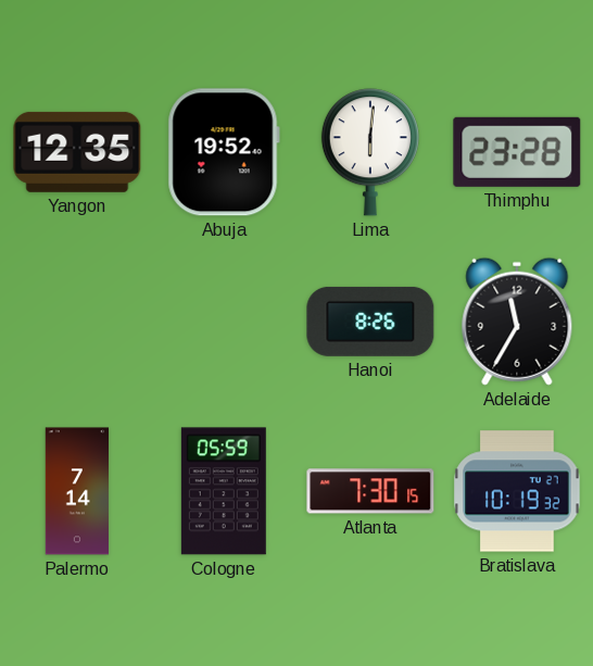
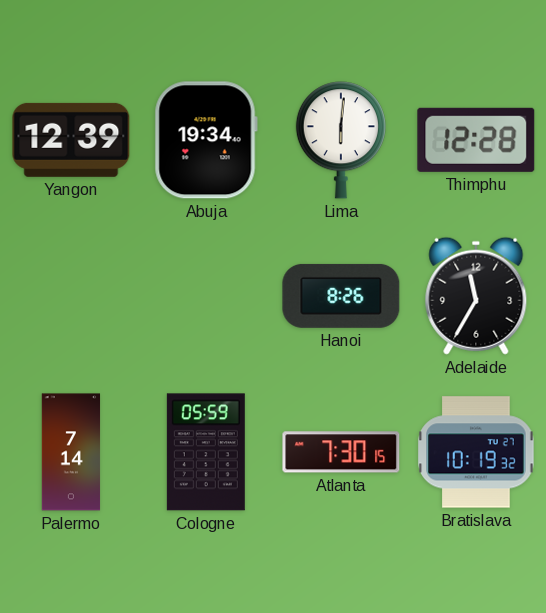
Yangon: 12:35 -> 12:39 (71, 140)
Abuja: 19:52 -> 19:34 (206, 140)
Thimphu: 23:28 -> 12:28 (476, 140)
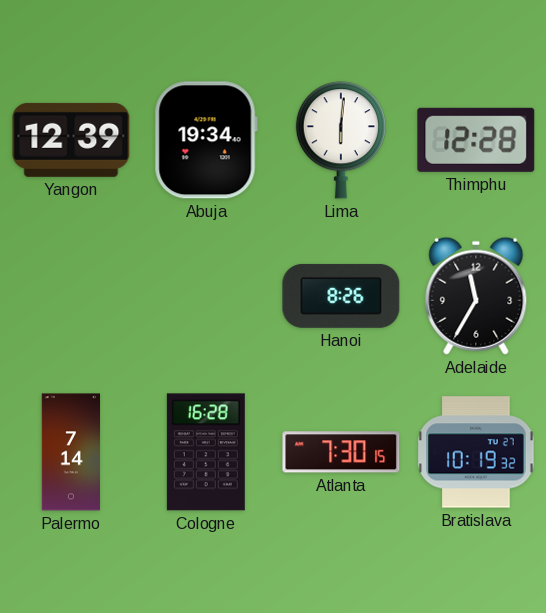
Cologne: 05:59 -> 16:28 (206, 452)
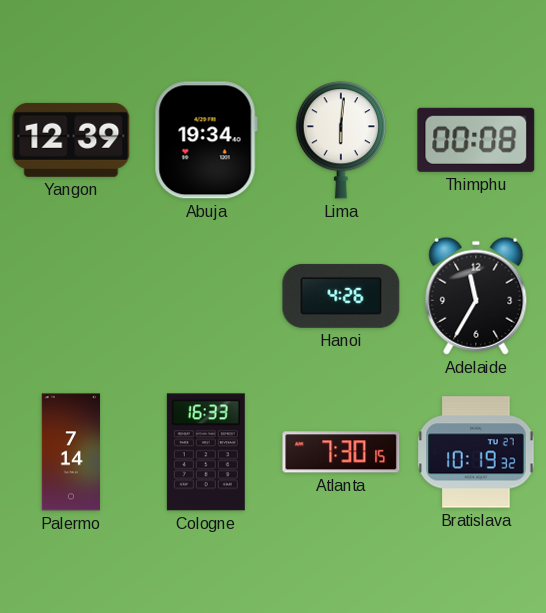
Thimphu: 12:28 -> 00:08 (476, 140)
Hanoi: 8:26 -> 4:26 (341, 296)
Cologne: 16:28 -> 16:33 (206, 452)
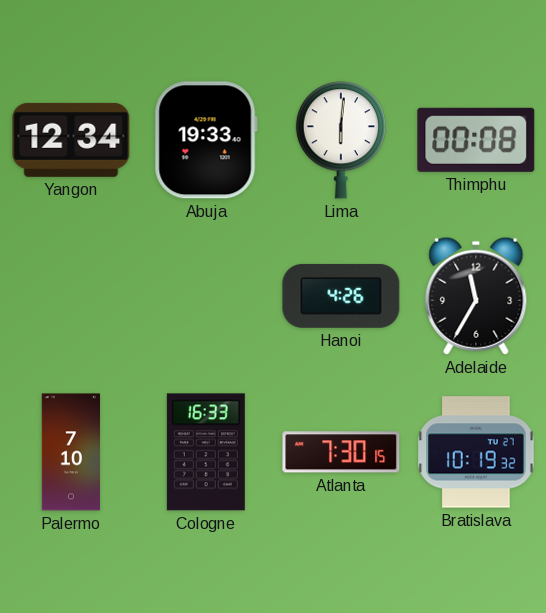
Yangon: 12:39 -> 12:34 (71, 140)
Abuja: 19:34 -> 19:33 (206, 140)
Palermo: 7:14 -> 7:10 (71, 452)
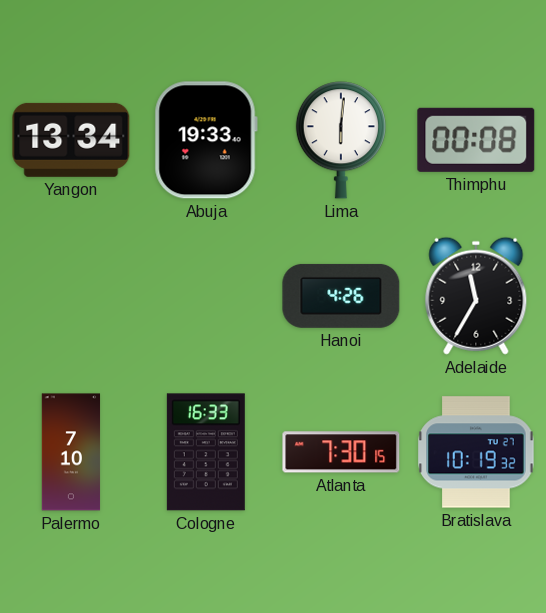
Yangon: 12:34 -> 13:34 (71, 140)
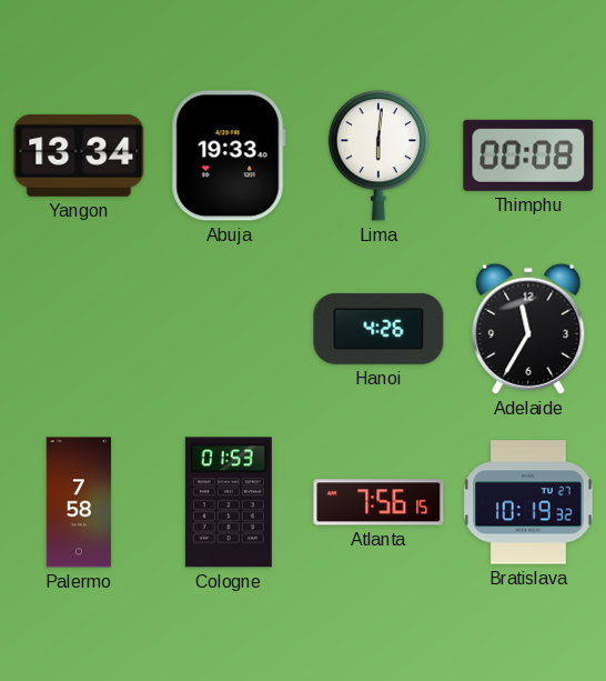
Palermo: 7:10 -> 7:58 (79, 502)
Cologne: 16:33 -> 01:53 (229, 502)
Atlanta: 7:30 -> 7:56 (378, 502)
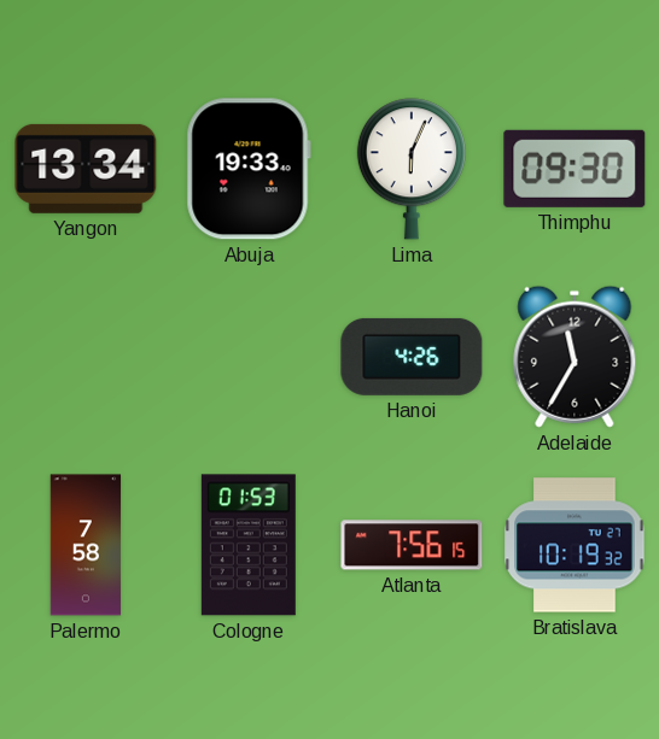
Lima: 6:01 -> 6:04 (412, 169)
Thimphu: 00:08 -> 09:30 (575, 169)
